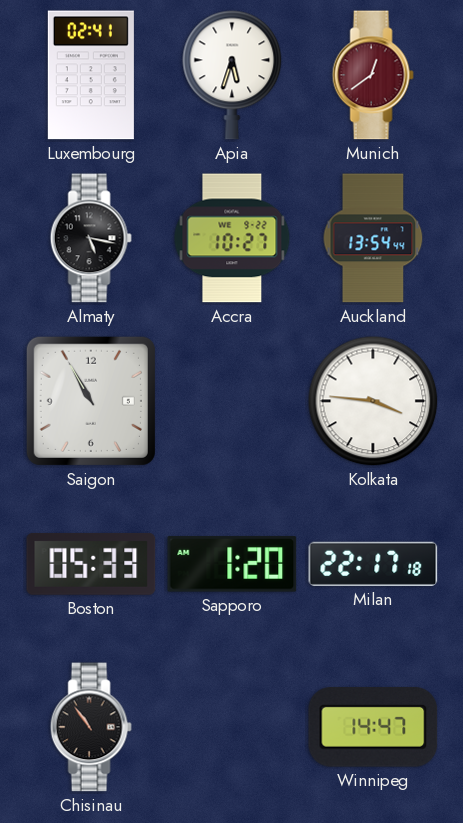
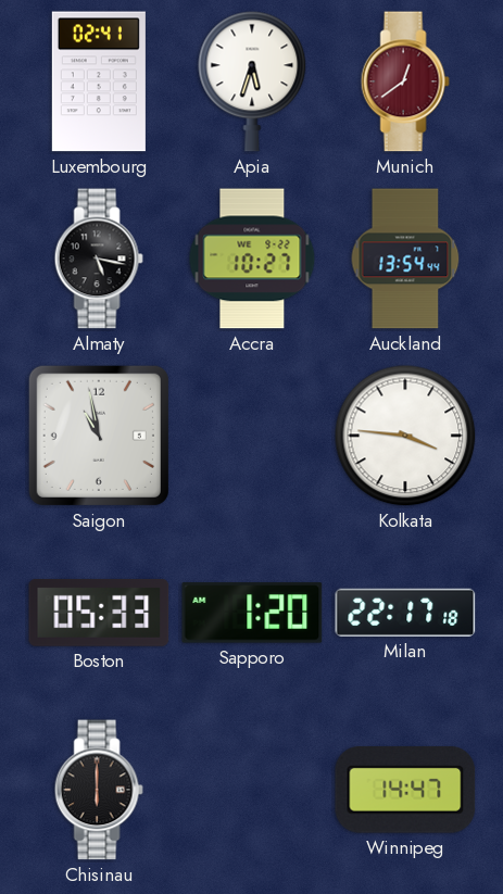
Saigon: 10:55 -> 10:58 (99, 436)
Chisinau: 10:54 -> 6:00 (99, 790)
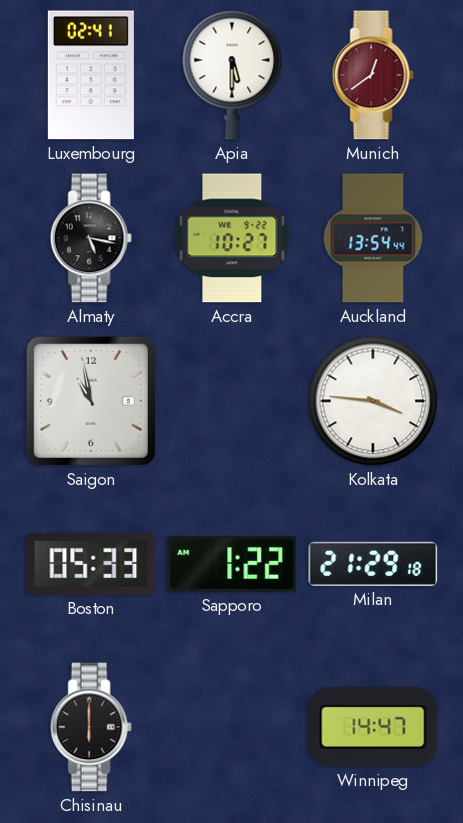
Apia: 5:33 -> 5:30 (232, 75)
Sapporo: 1:20 -> 1:22 (232, 564)
Milan: 22:17 -> 21:29 (373, 564)
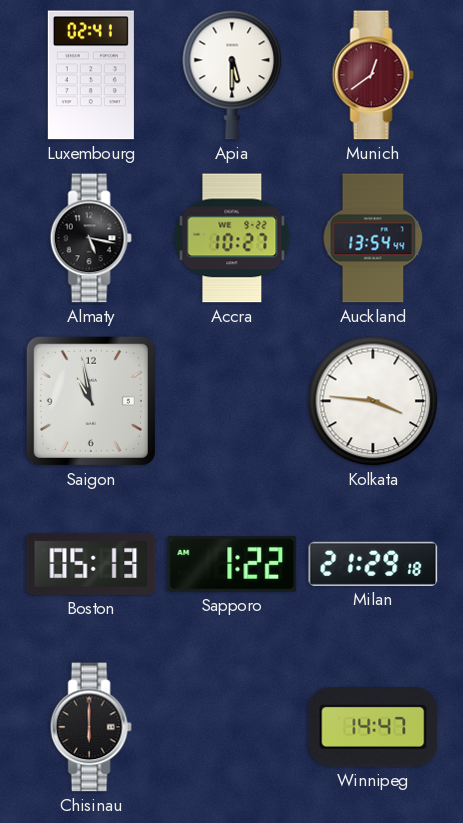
Boston: 05:33 -> 05:13 (91, 565)
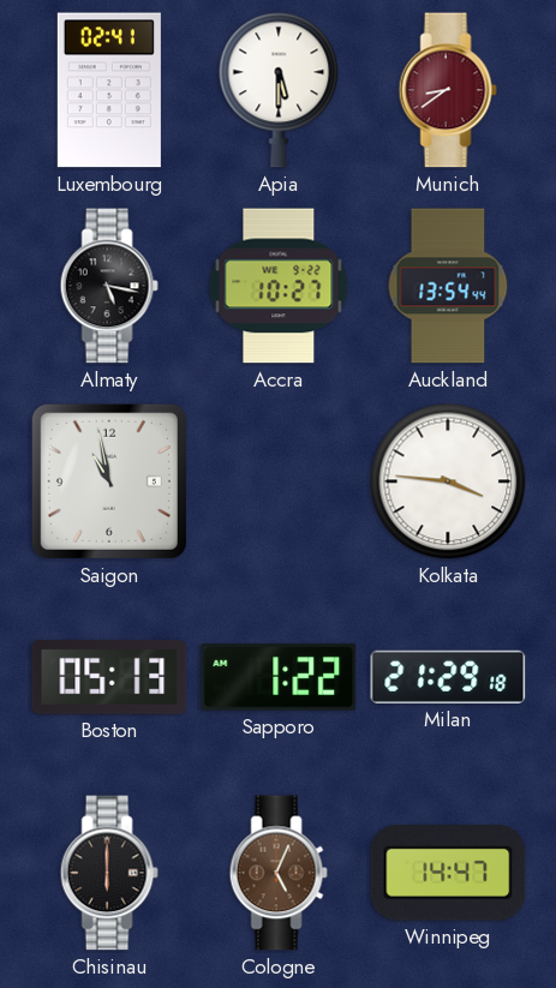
Munich: 12:39 -> 8:39 (448, 90)
Cologne: none -> 5:04 (279, 873)
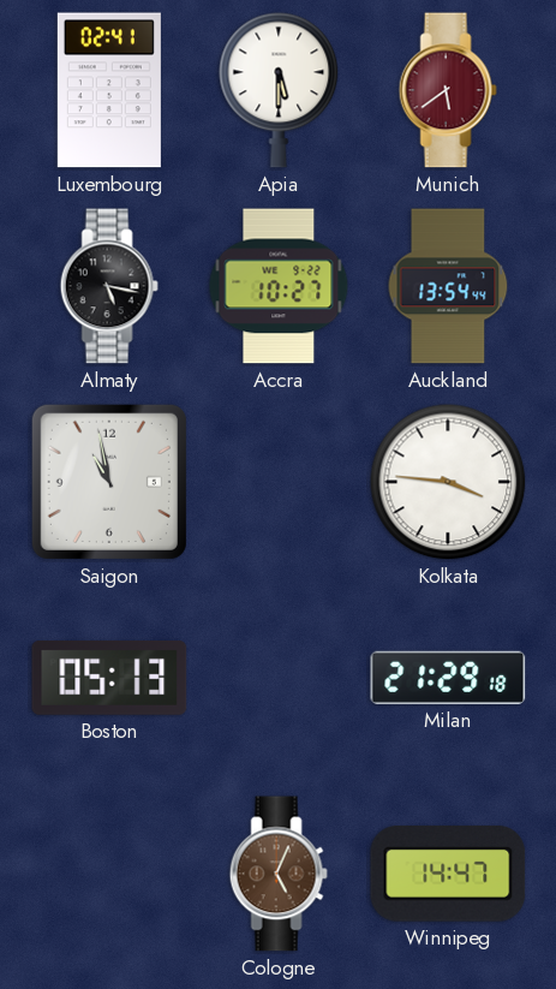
Munich: 8:39 -> 5:39 (448, 90)
Sapporo: 1:22 -> none (279, 677)
Chisinau: 6:00 -> none (109, 873)
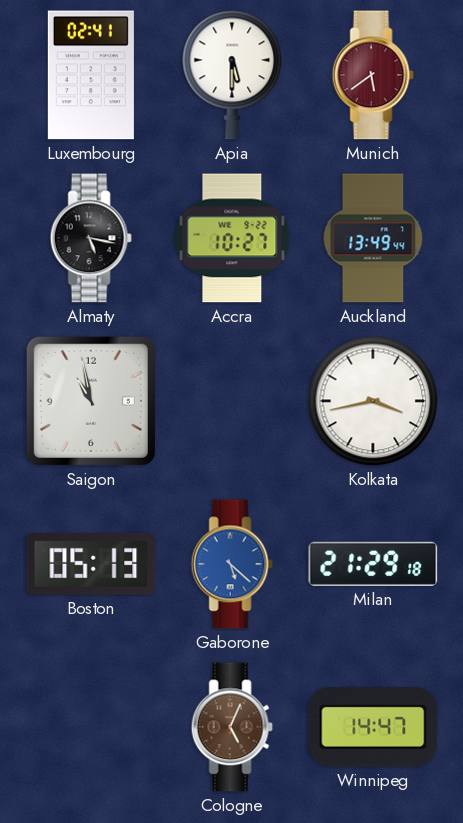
Auckland: 13:54 -> 13:49 (373, 238)
Kolkata: 3:46 -> 3:43 (373, 401)
Gaborone: none -> 5:22 (232, 564)
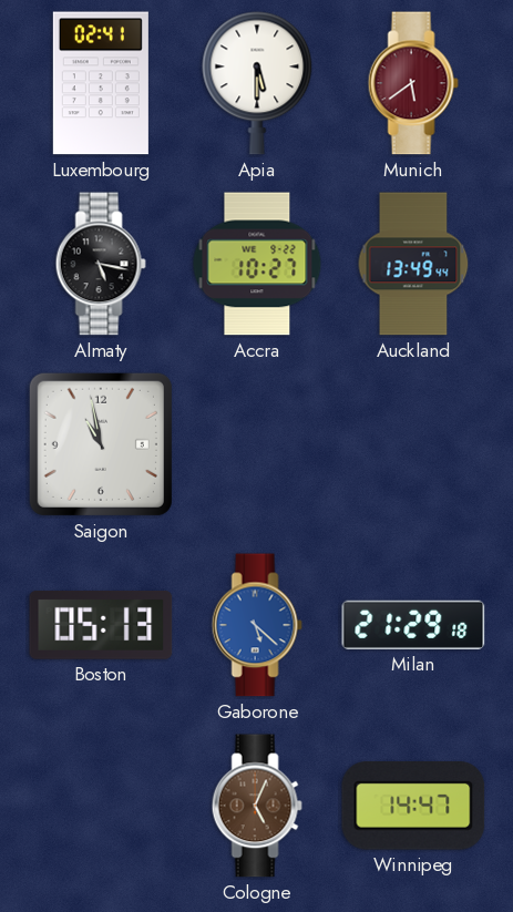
Kolkata: 3:43 -> none (373, 401)
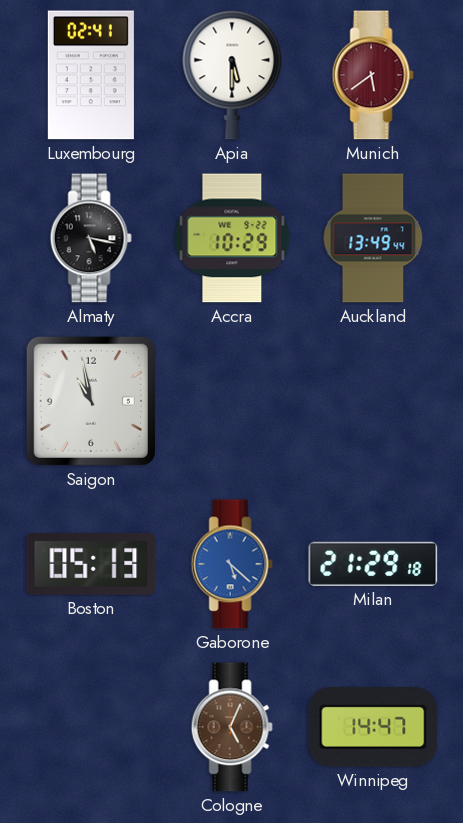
Accra: 10:27 -> 10:29 (232, 238)
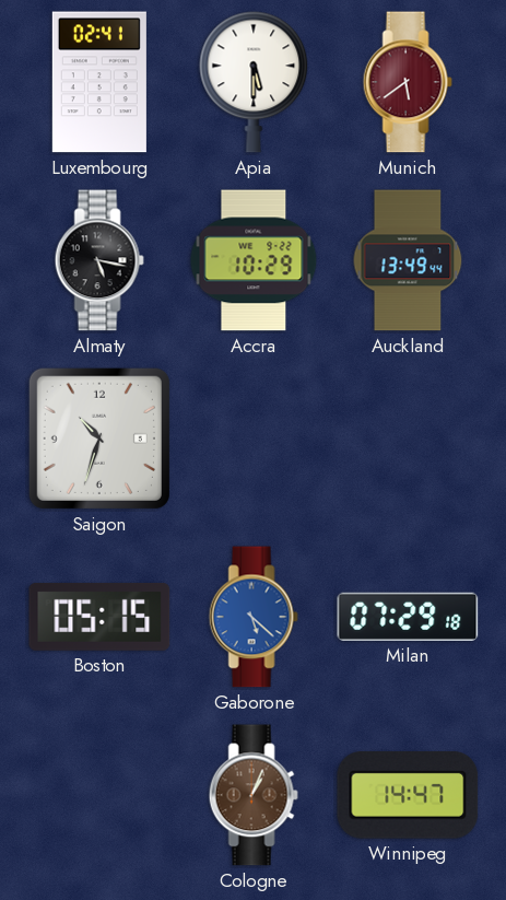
Saigon: 10:58 -> 10:33 (99, 439)
Boston: 05:13 -> 05:15 (99, 618)
Milan: 21:29 -> 07:29 (408, 617)
Cologne: 5:04 -> 1:04 (254, 795)
